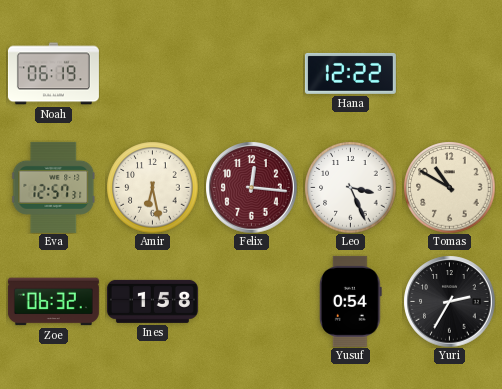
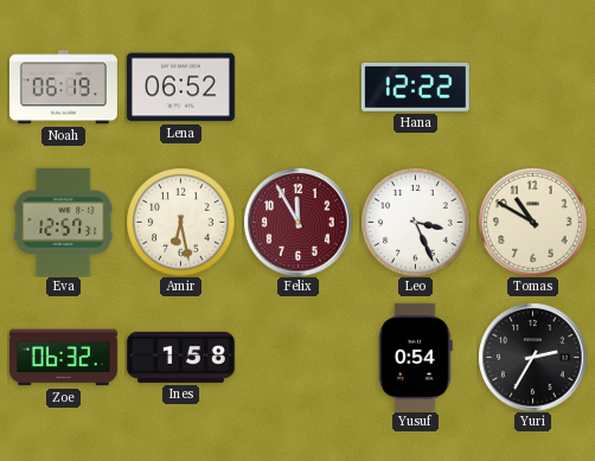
Lena: none -> 06:52 (180, 88)
Felix: 12:16 -> 11:55 (297, 222)
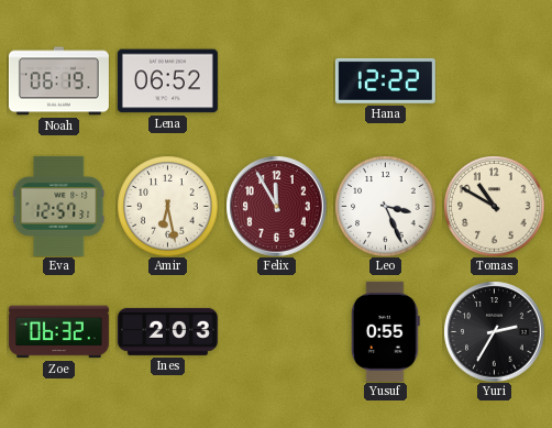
Ines: 1:58 -> 2:03 (167, 331)
Yusuf: 0:54 -> 0:55 (385, 331)
